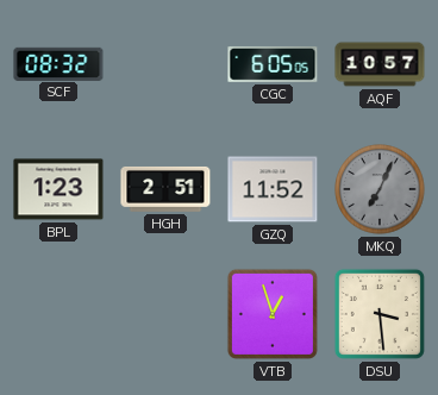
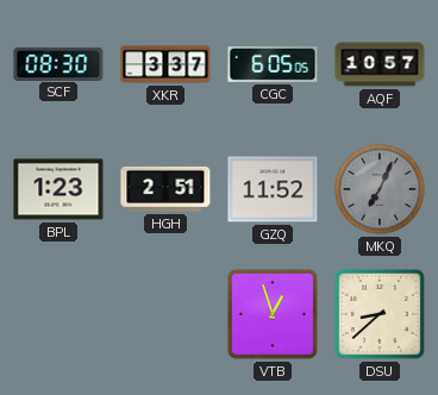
SCF: 08:32 -> 08:30 (58, 63)
XKR: none -> 3:37 (165, 64)
DSU: 3:29 -> 8:38 (380, 314)
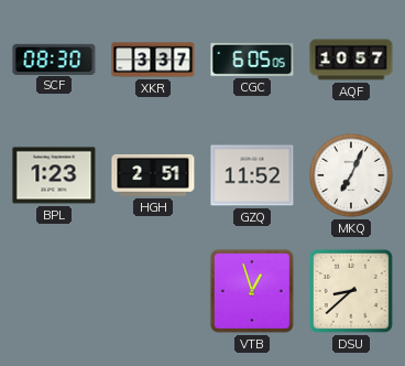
MKQ dial: grey -> white (351, 175)
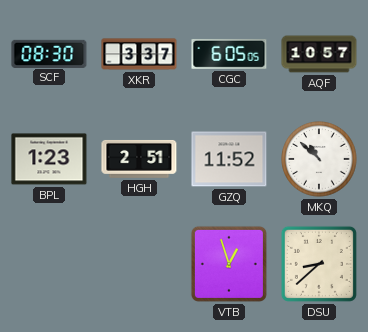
MKQ: 7:04 -> 10:52 (319, 159)
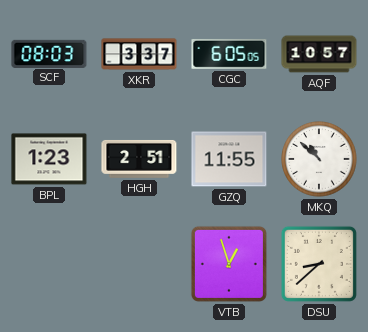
SCF: 08:30 -> 08:03 (49, 53)
GZQ: 11:52 -> 11:55 (229, 159)
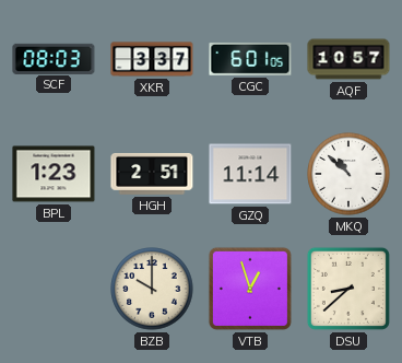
CGC: 6:05 -> 6:01 (250, 59)
GZQ: 11:55 -> 11:14 (250, 174)
BZB: none -> 10:00 (152, 289)
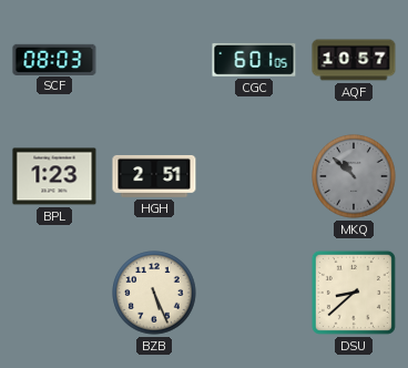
XKR: 3:37 -> none (152, 59)
GZQ: 11:14 -> none (250, 174)
MKQ dial: white -> grey (354, 176)
BZB: 10:00 -> 5:26 (154, 293)
VTB: 12:57 -> none (250, 289)
